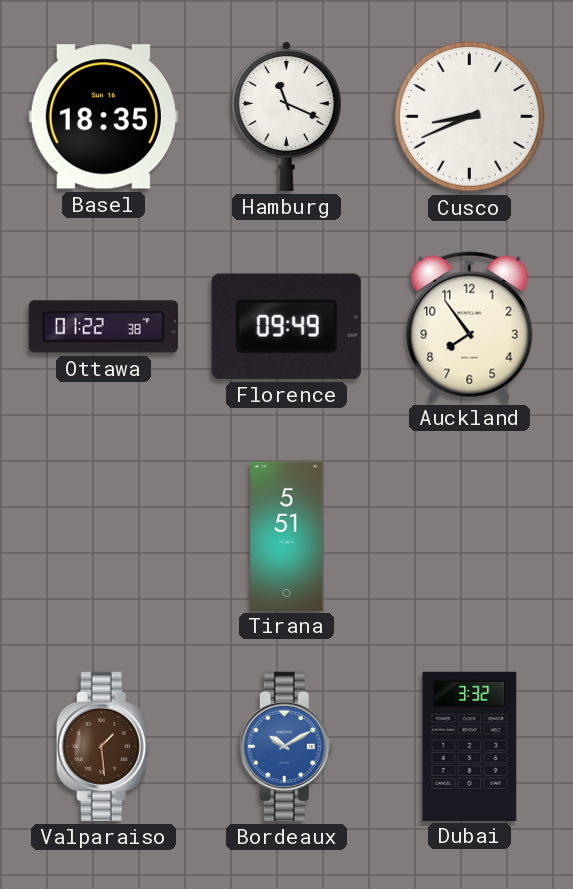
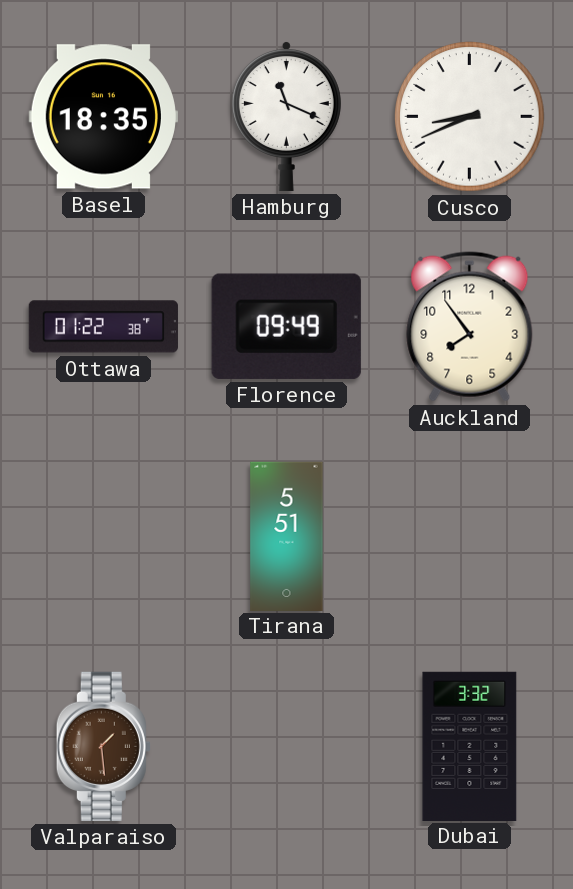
Bordeaux: 10:10 -> none (286, 746)
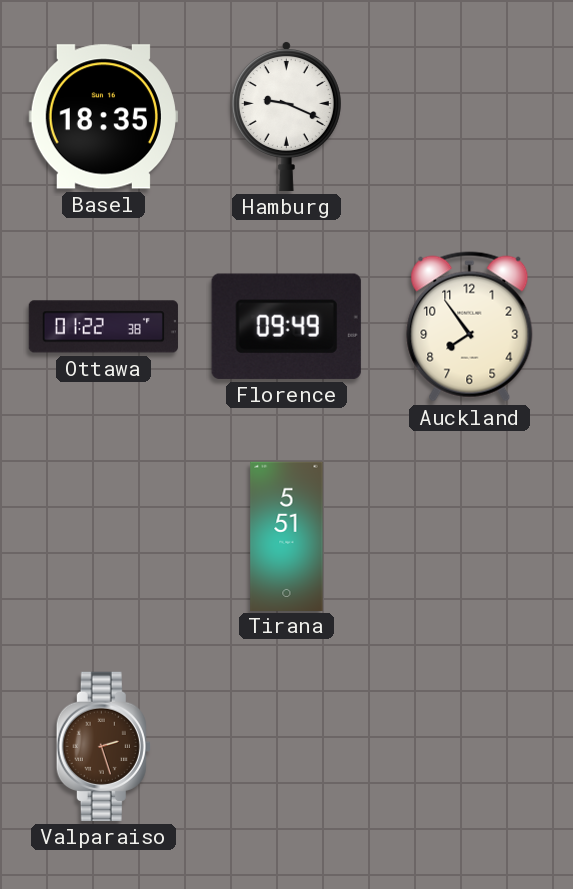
Hamburg: 11:19 -> 9:19 (286, 116)
Cusco: 8:41 -> none (470, 117)
Valparaiso: 1:29 -> 2:27 (103, 746)
Dubai: 3:32 -> none (470, 746)
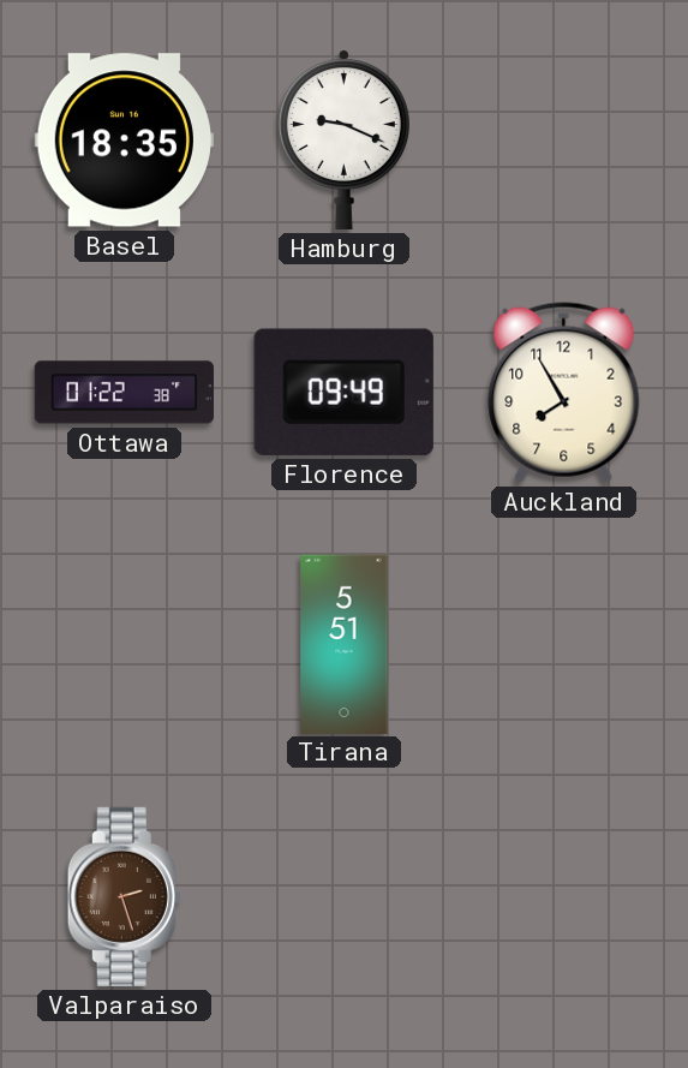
Auckland: 7:54 -> 7:55 (564, 393)
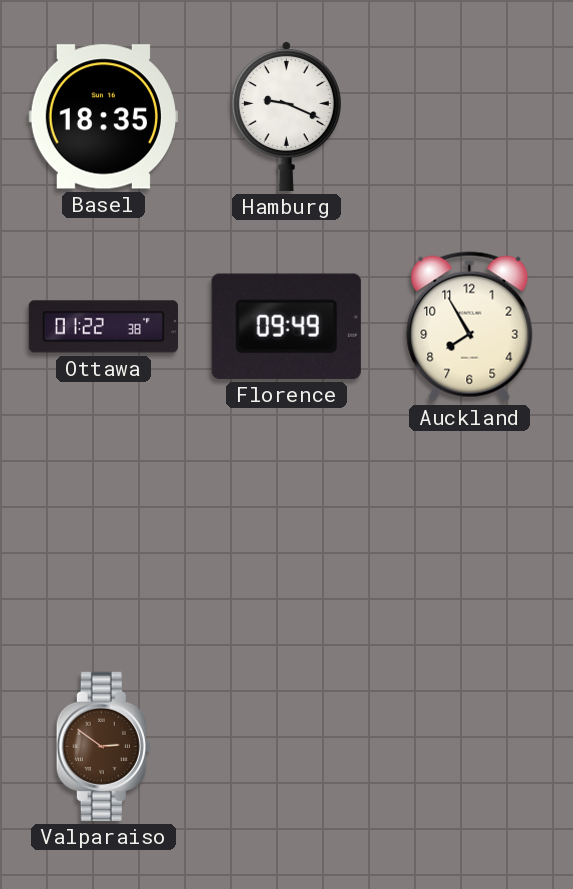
Tirana: 5:51 -> none (345, 644)
Valparaiso: 2:27 -> 2:51 (103, 746)
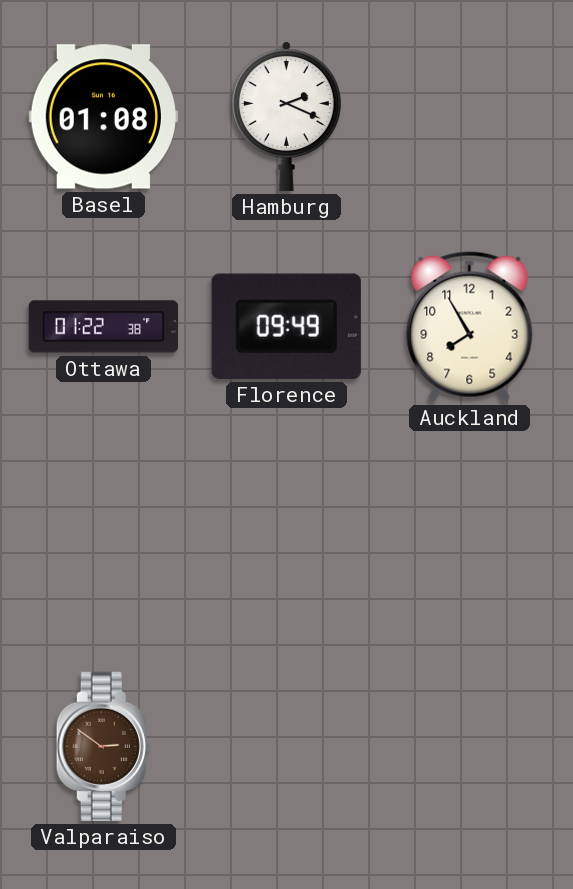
Basel: 18:35 -> 01:08 (103, 117)
Hamburg: 9:19 -> 2:19 (286, 116)
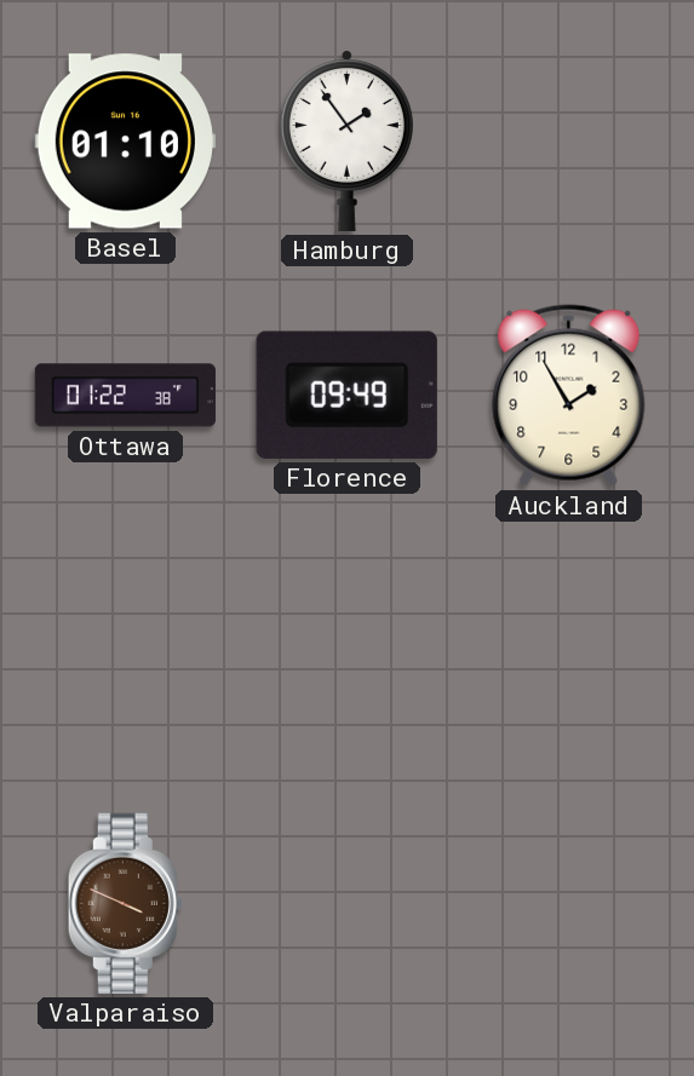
Basel: 01:08 -> 01:10 (125, 142)
Hamburg: 2:19 -> 1:54 (346, 140)
Auckland: 7:55 -> 1:55 (569, 396)
Valparaiso: 2:51 -> 3:49 (125, 903)
